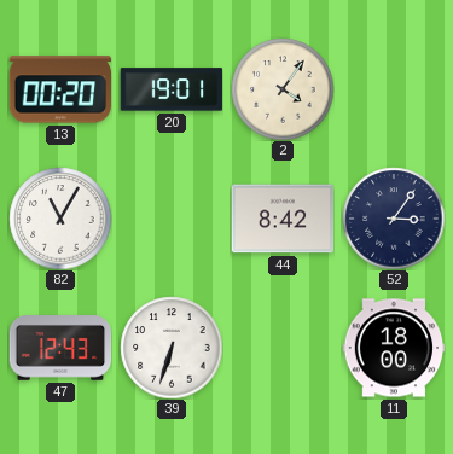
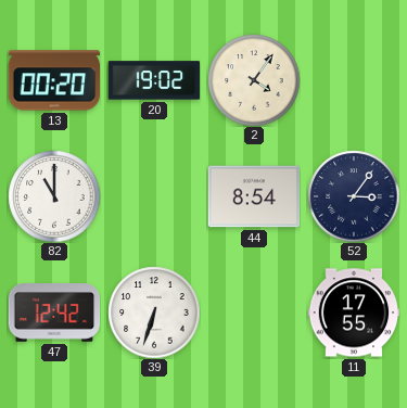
20: 19:01 -> 19:02 (154, 80)
82: 11:05 -> 11:00 (54, 196)
44: 8:42 -> 8:54 (254, 196)
47: 12:43 -> 12:42 (54, 314)
11: 18:00 -> 17:55 (354, 313)
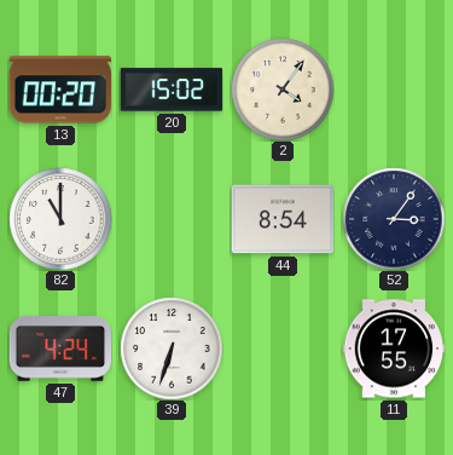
20: 19:02 -> 15:02 (172, 90)
47: 12:42 -> 4:24 (60, 350)
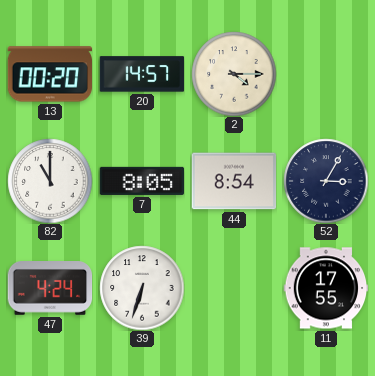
20: 15:02 -> 14:57 (142, 74)
2: 4:06 -> 4:15 (234, 74)
7: none -> 8:05 (142, 181)
52: 3:06 -> 3:05 (326, 181)
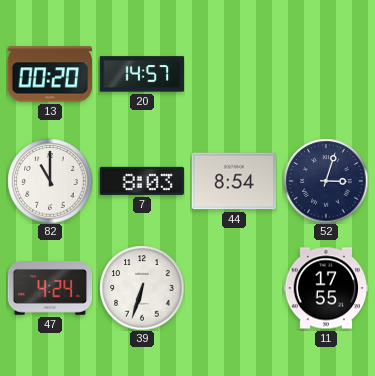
2: 4:15 -> none (234, 74)
7: 8:05 -> 8:03 (142, 181)
52: 3:05 -> 3:03 (326, 181)
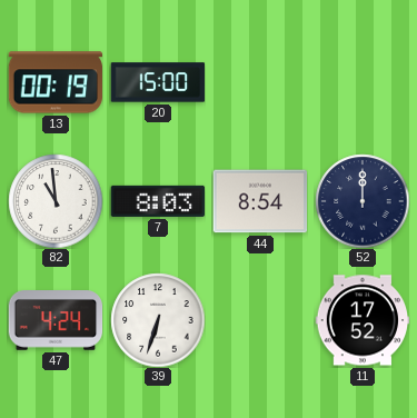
13: 00:20 -> 00:19 (54, 82)
20: 14:57 -> 15:00 (158, 82)
82: 11:00 -> 10:59 (56, 201)
52: 3:03 -> 12:00 (363, 201)
11: 17:55 -> 17:52 (363, 320)
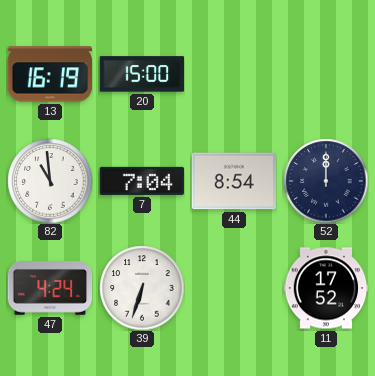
13: 00:19 -> 16:19 (49, 74)
7: 8:03 -> 7:04 (142, 181)
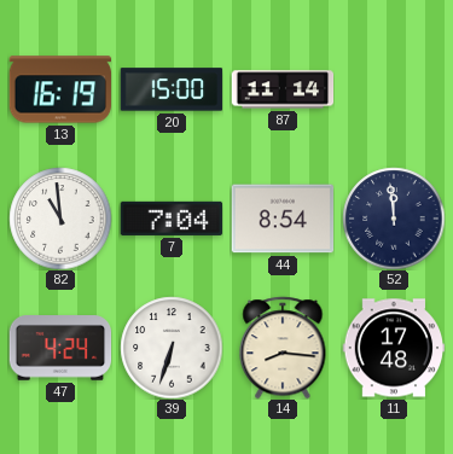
87: none -> 11:14 (283, 89)
52: 12:00 -> 11:59 (394, 219)
14: none -> 8:16 (283, 348)
11: 17:52 -> 17:48 (394, 348)
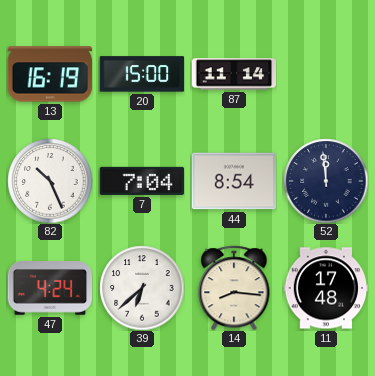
82: 10:59 -> 10:26 (50, 181)
39: 6:33 -> 6:38 (142, 288)
